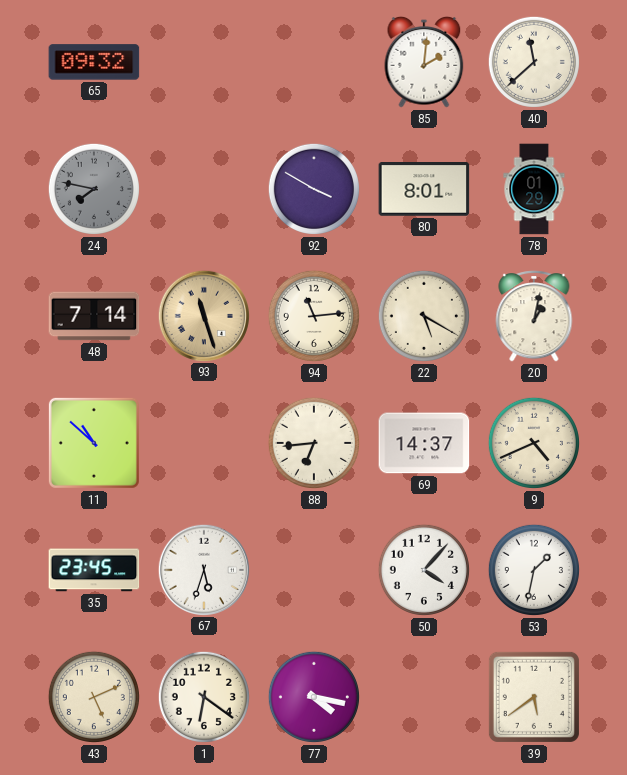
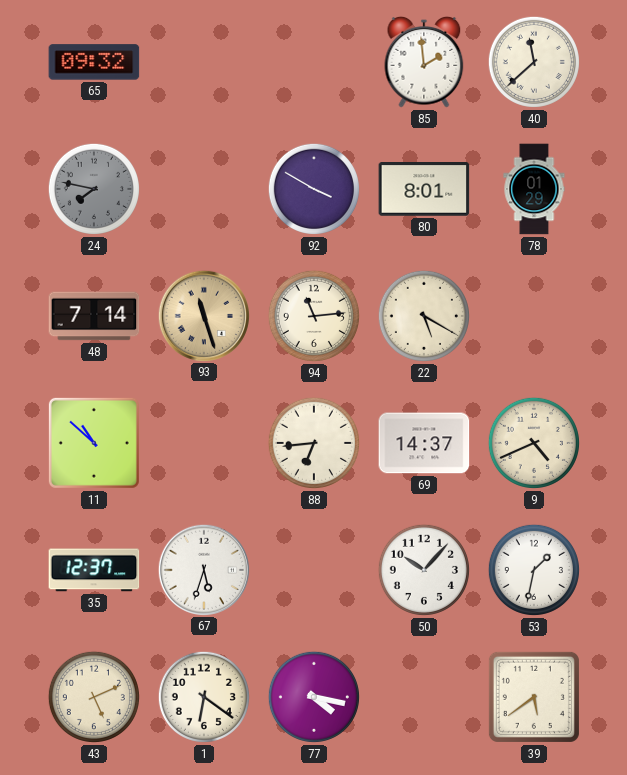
85: 2:01 -> 1:59 (424, 62)
20: 1:02 -> none (534, 316)
35: 23:45 -> 12:37 (94, 570)
50: 4:07 -> 10:07 (424, 570)
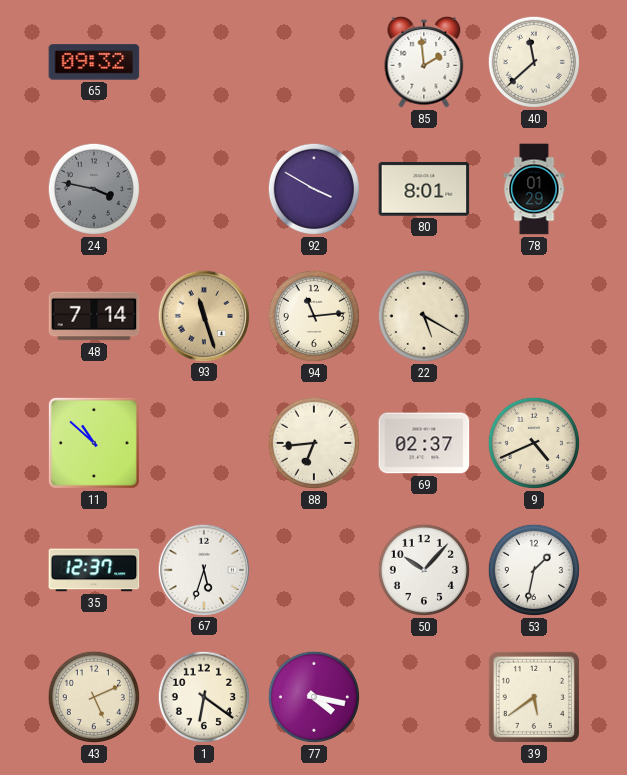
24: 7:47 -> 3:47 (94, 189)
69: 14:37 -> 02:37 (424, 443)
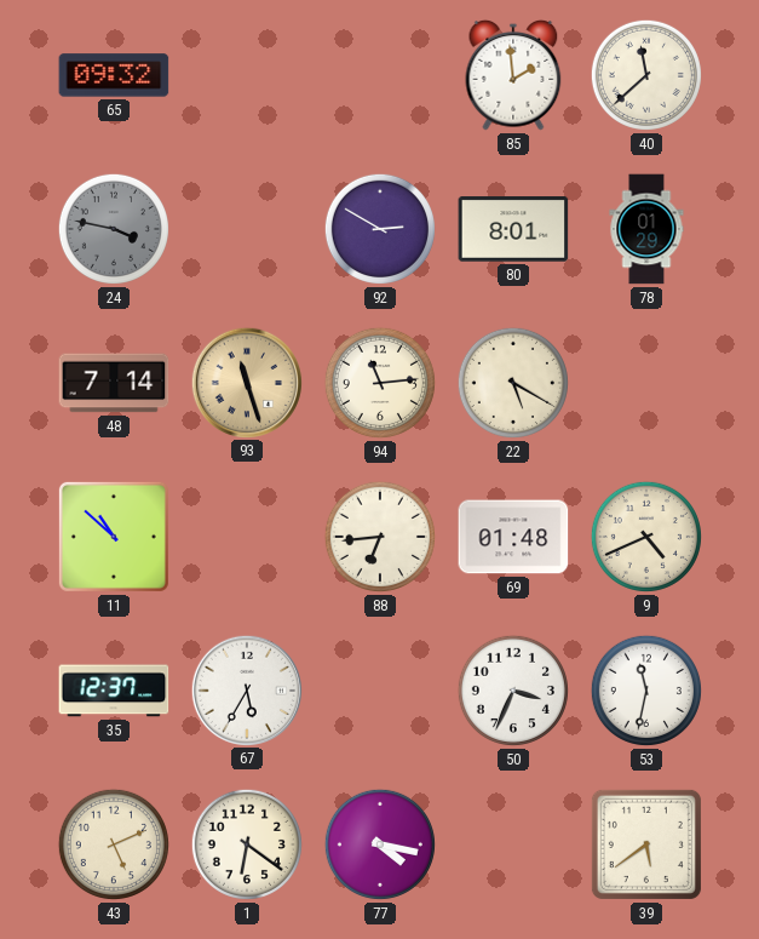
92: 3:50 -> 2:50 (380, 229)
69: 02:37 -> 01:48 (513, 537)
67: 5:33 -> 5:35 (246, 689)
50: 10:07 -> 3:34 (513, 691)
53: 1:32 -> 11:32 (646, 691)
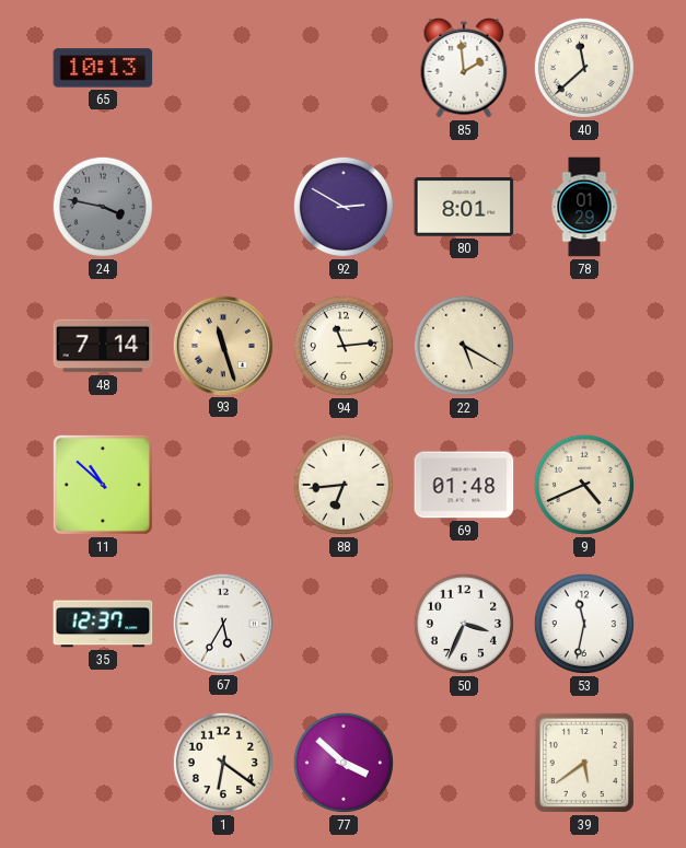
65: 09:32 -> 10:13 (103, 68)
43: 5:11 -> none (114, 844)
77: 4:17 -> 3:52 (344, 763)
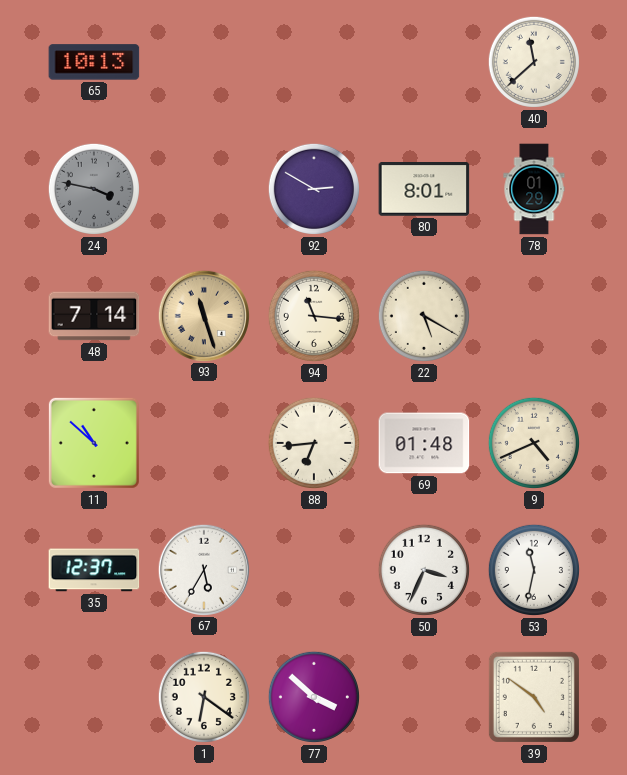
85: 1:59 -> none (464, 68)
94: 11:14 -> 11:16 (314, 316)
39: 5:39 -> 4:51 (534, 697)
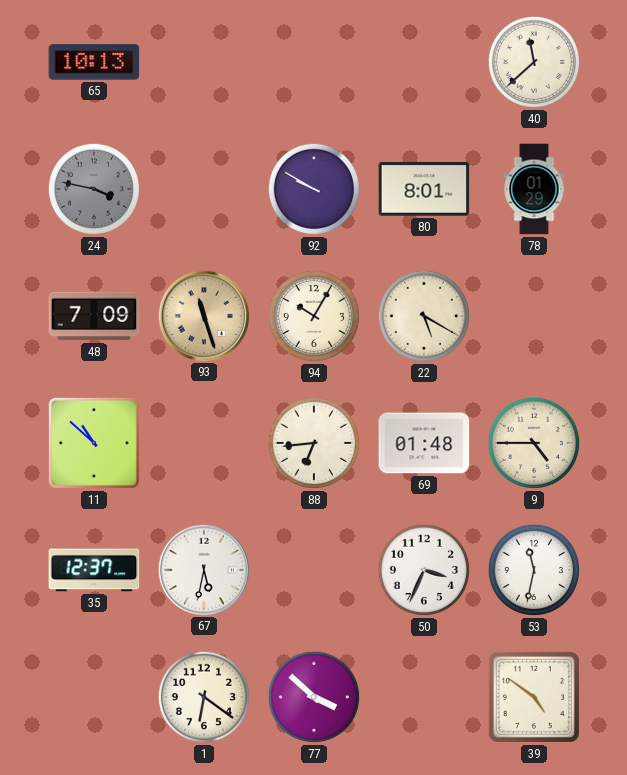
92: 2:50 -> 9:50 (314, 189)
48: 7:14 -> 7:09 (94, 316)
94: 11:16 -> 10:05 (314, 316)
9: 4:41 -> 4:45 (534, 443)
67: 5:35 -> 5:32 (203, 569)
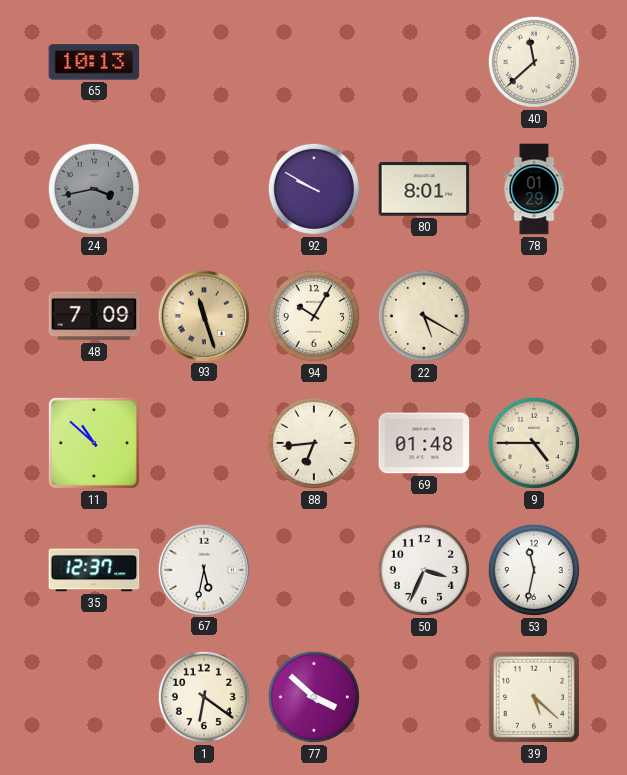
24: 3:47 -> 3:43 (94, 189)
39: 4:51 -> 5:22 (534, 697)
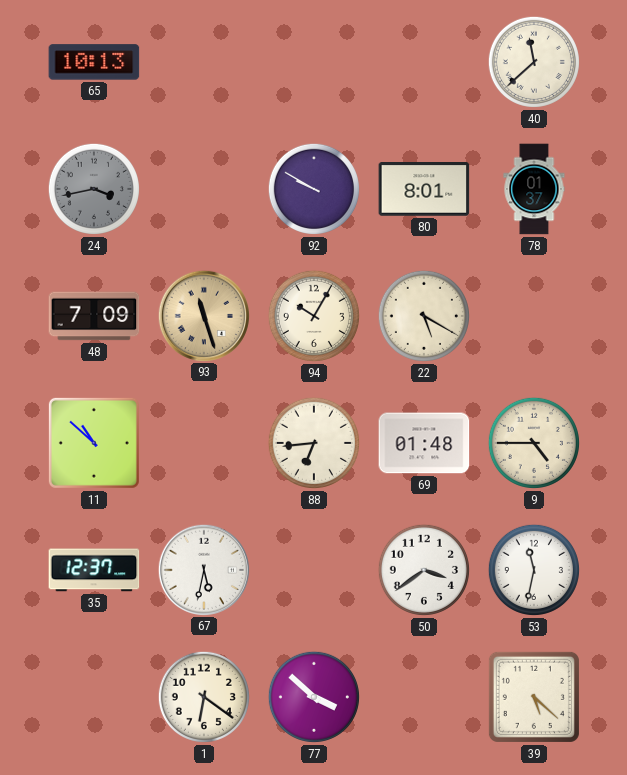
78: 01:29 -> 01:37 (534, 189)
50: 3:34 -> 3:39 (424, 570)
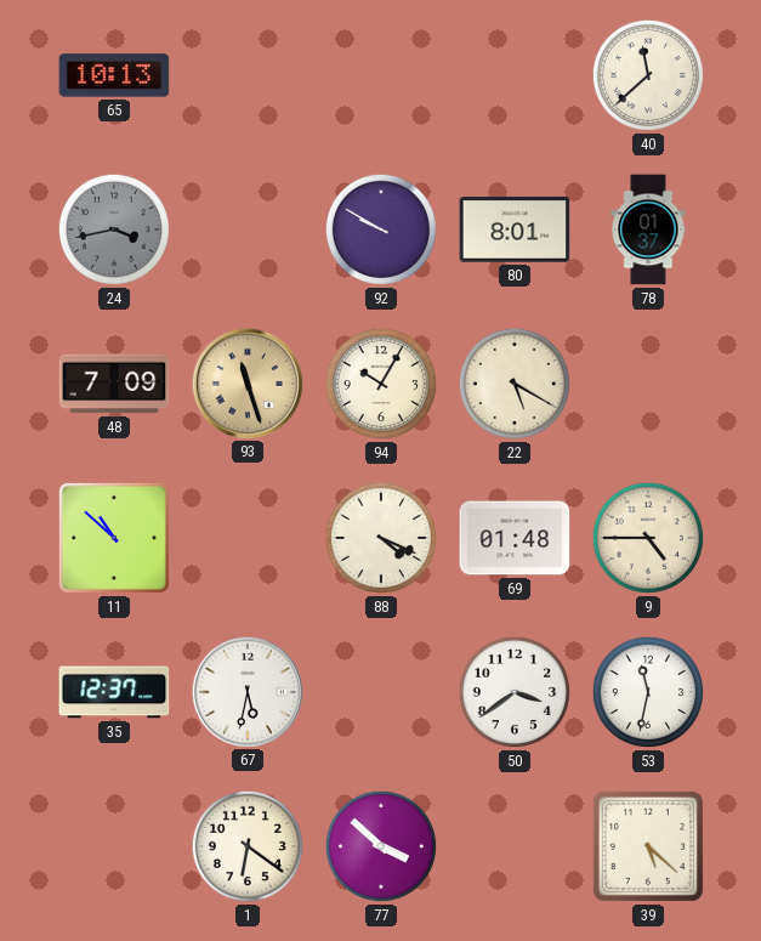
88: 6:44 -> 4:19 (381, 538)
